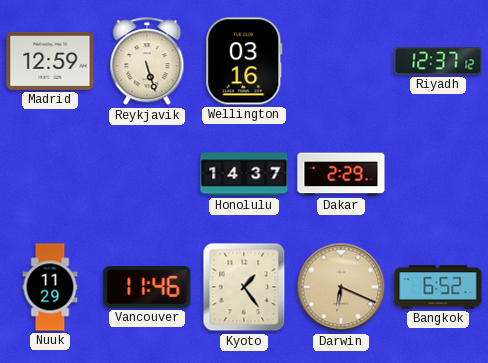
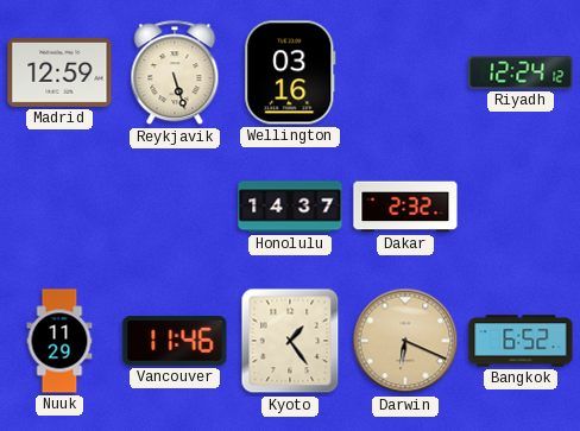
Riyadh: 12:37 -> 12:24 (521, 72)
Dakar: 2:29 -> 2:32 (405, 207)
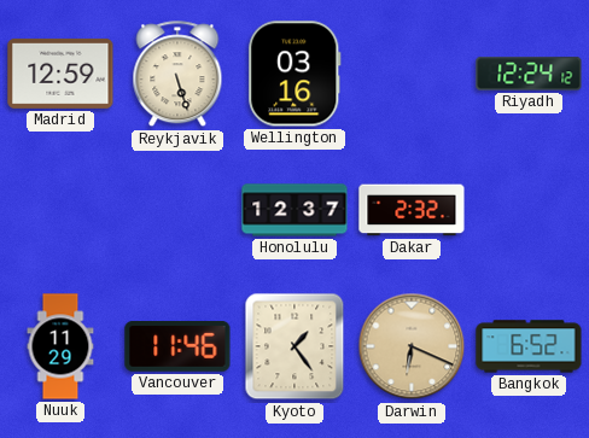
Honolulu: 14:37 -> 12:37 (294, 210)
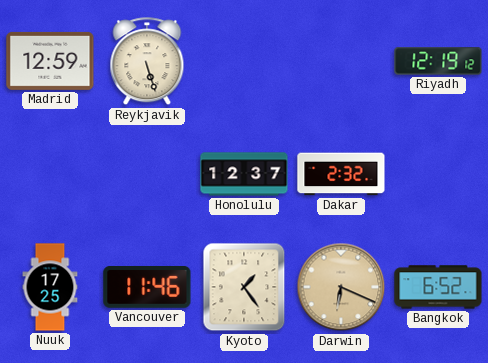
Wellington: 03:16 -> none (294, 74)
Riyadh: 12:24 -> 12:19 (438, 61)
Nuuk: 11:29 -> 17:25 (50, 287)
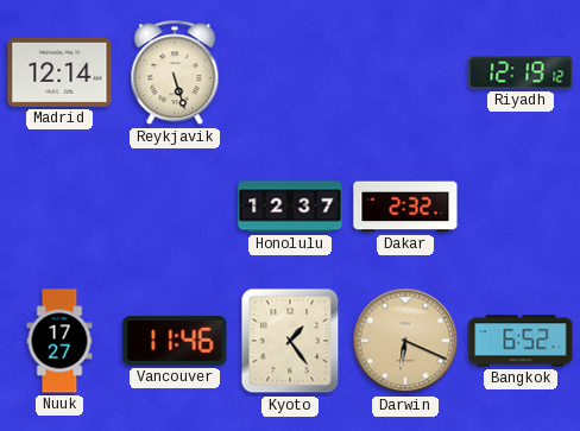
Madrid: 12:59 -> 12:14 (59, 72)
Nuuk: 17:25 -> 17:27 (59, 341)
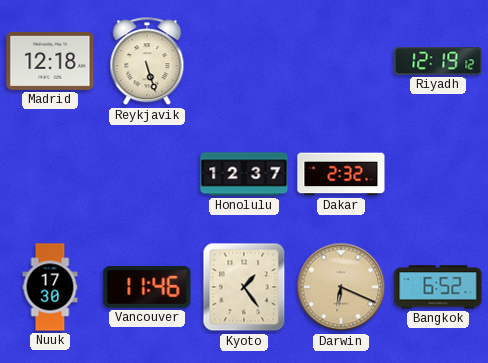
Madrid: 12:14 -> 12:18 (50, 61)
Nuuk: 17:27 -> 17:30 (50, 287)
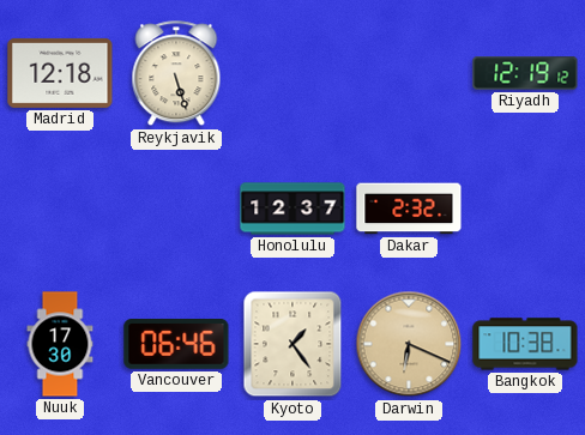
Vancouver: 11:46 -> 06:46 (176, 344)
Bangkok: 6:52 -> 10:38 (525, 344)
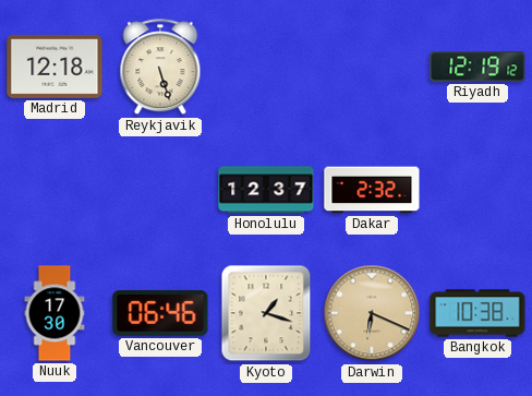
Kyoto: 1:24 -> 1:18 (266, 313)
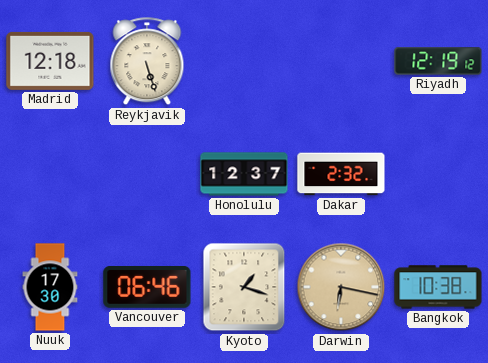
Darwin: 6:19 -> 6:17 (341, 287)
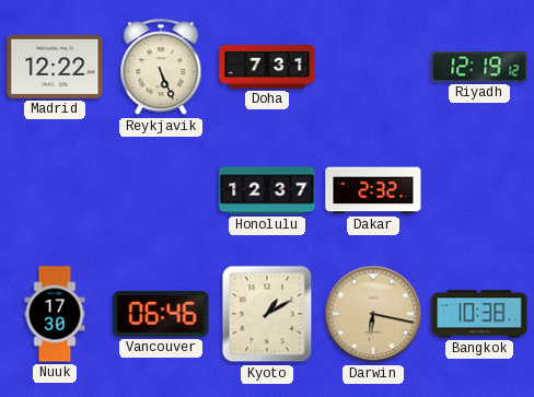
Madrid: 12:18 -> 12:22 (55, 67)
Reykjavik: 5:27 -> 5:26 (161, 68)
Doha: none -> 7:31 (267, 67)
Kyoto: 1:18 -> 1:10 (267, 314)
